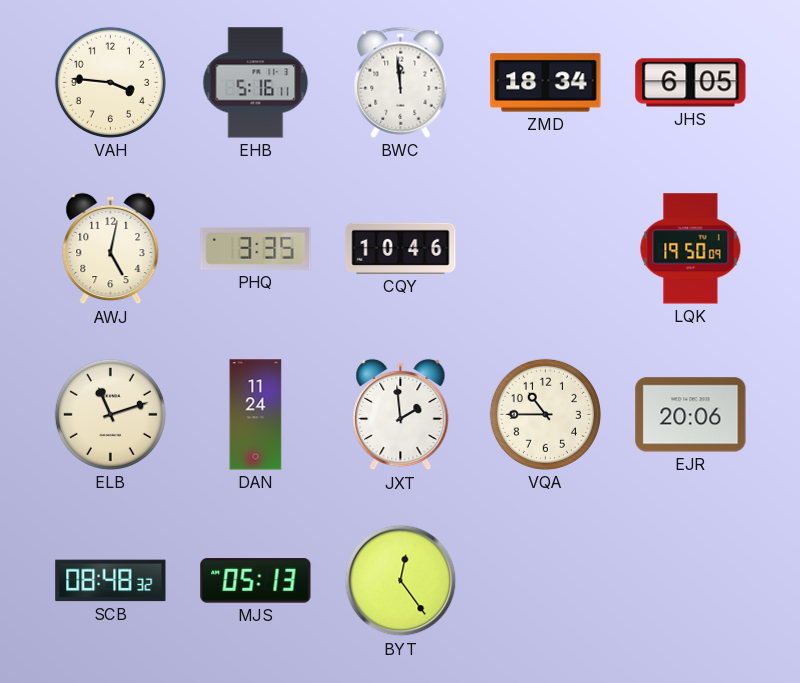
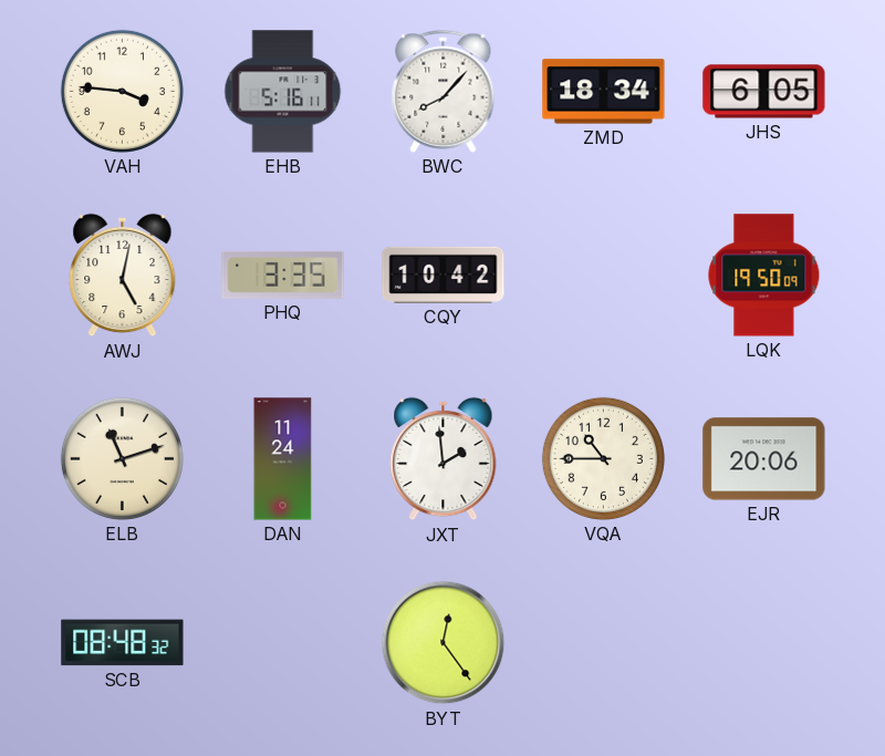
BWC: 11:59 -> 8:07 (444, 91)
CQY: 10:46 -> 10:42 (444, 275)
MJS: 05:13 -> none (256, 581)
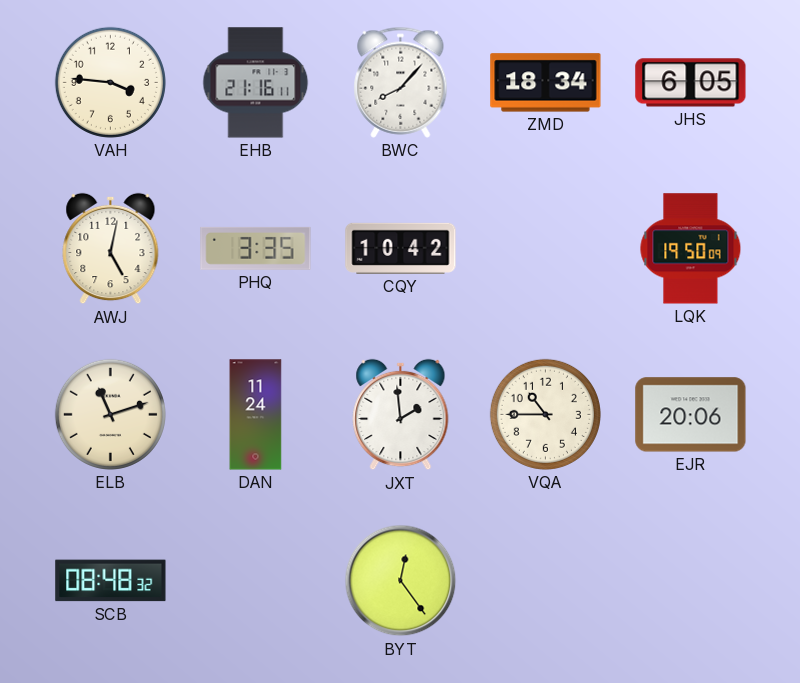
EHB: 5:16 -> 21:16 (256, 83)
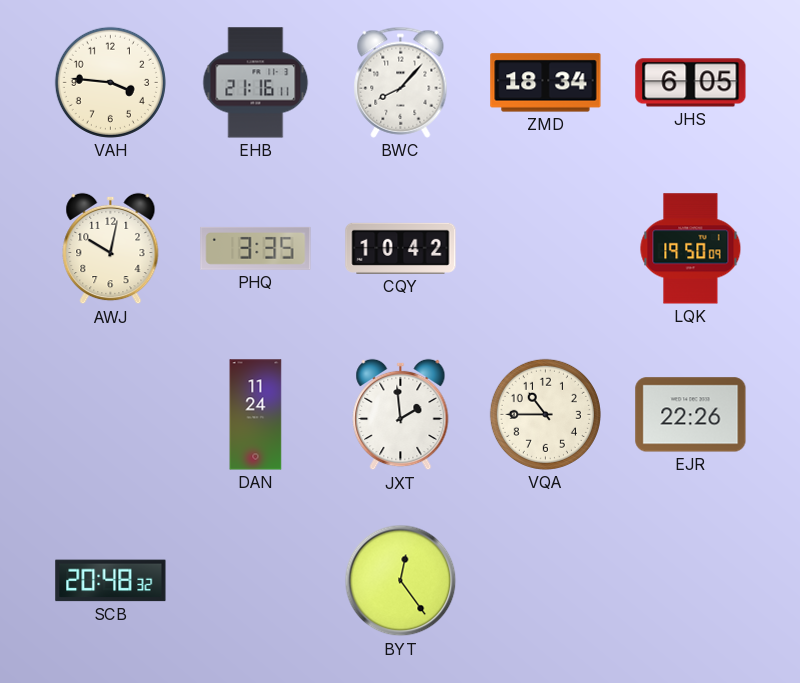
AWJ: 5:02 -> 10:02 (111, 249)
ELB: 11:12 -> none (110, 414)
EJR: 20:06 -> 22:26 (691, 415)
SCB: 08:48 -> 20:48 (111, 581)
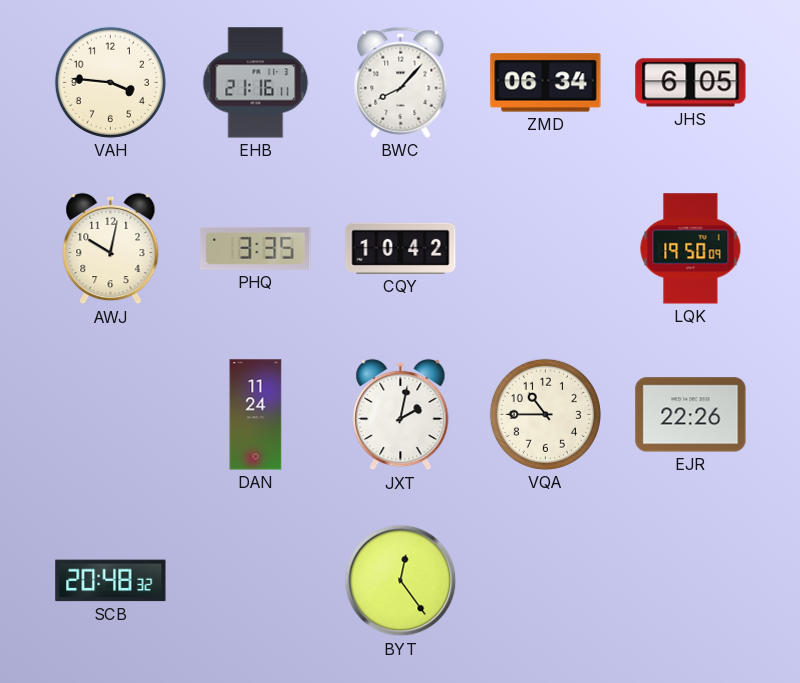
ZMD: 18:34 -> 06:34 (546, 83)
JXT: 1:59 -> 2:02 (401, 415)
